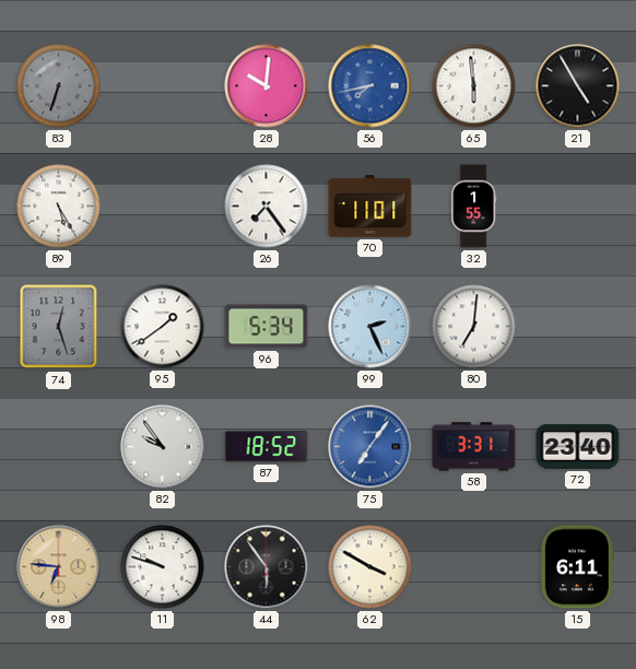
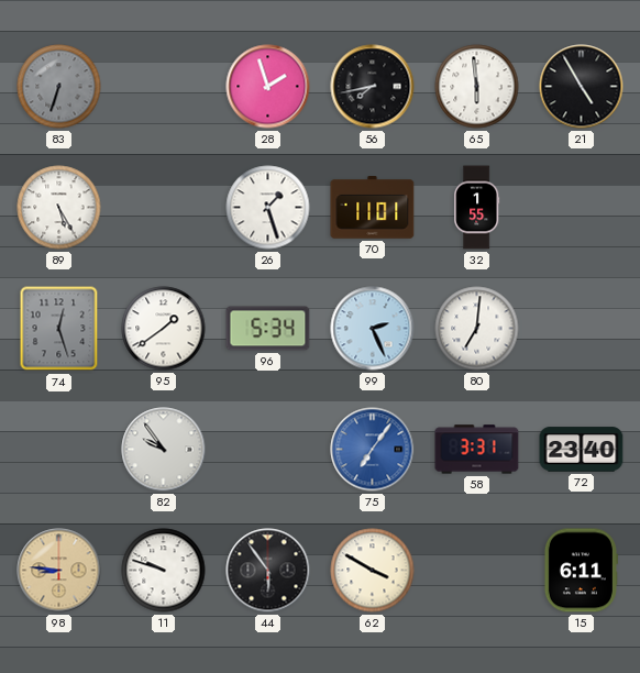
28: 10:01 -> 1:57 (268, 87)
56 dial: blue -> black (373, 87)
26: 7:24 -> 1:27 (268, 208)
87: 18:52 -> none (267, 447)
98: 6:46 -> 8:46 (59, 571)
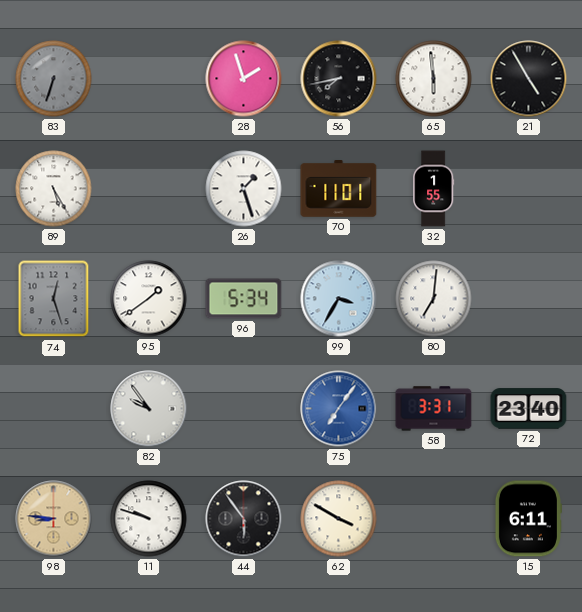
99: 2:26 -> 3:35 (339, 299)
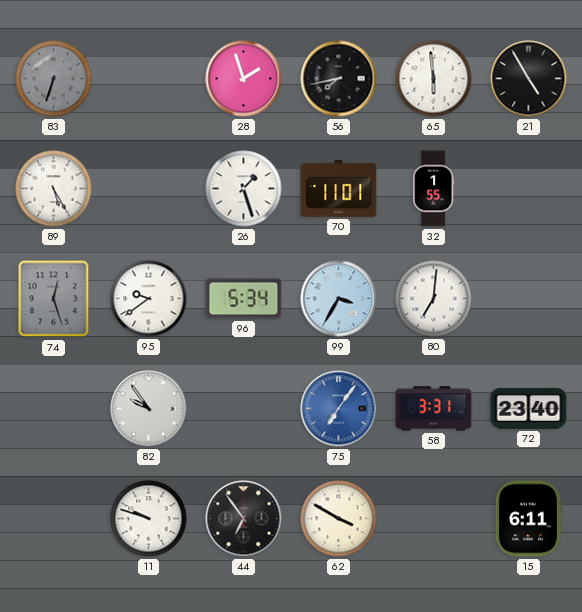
95: 1:39 -> 9:39 (149, 299)
98: 8:46 -> none (54, 519)
44: 5:54 -> 6:54 (244, 519)
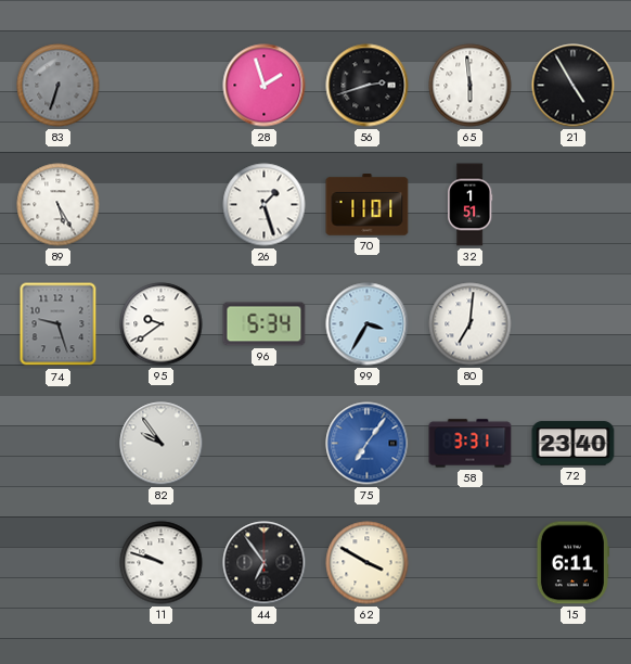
56: 7:43 -> 2:42 (368, 86)
32: 1:55 -> 1:51 (471, 205)
74: 12:27 -> 9:27 (59, 324)
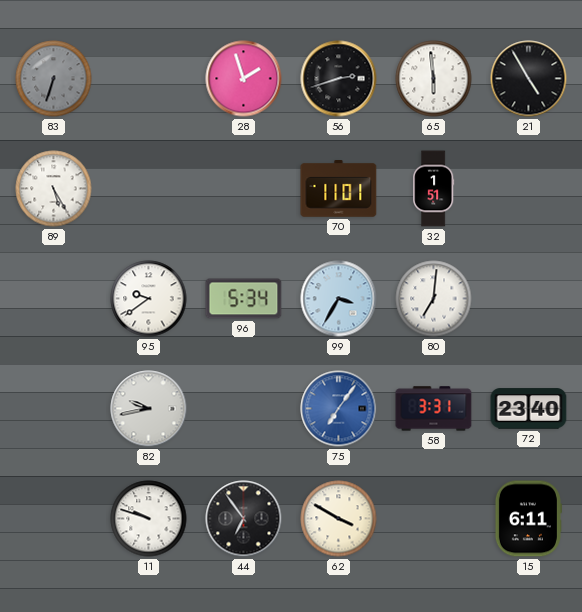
26: 1:27 -> none (265, 205)
74: 9:27 -> none (59, 324)
82: 9:54 -> 9:43 (149, 409)
